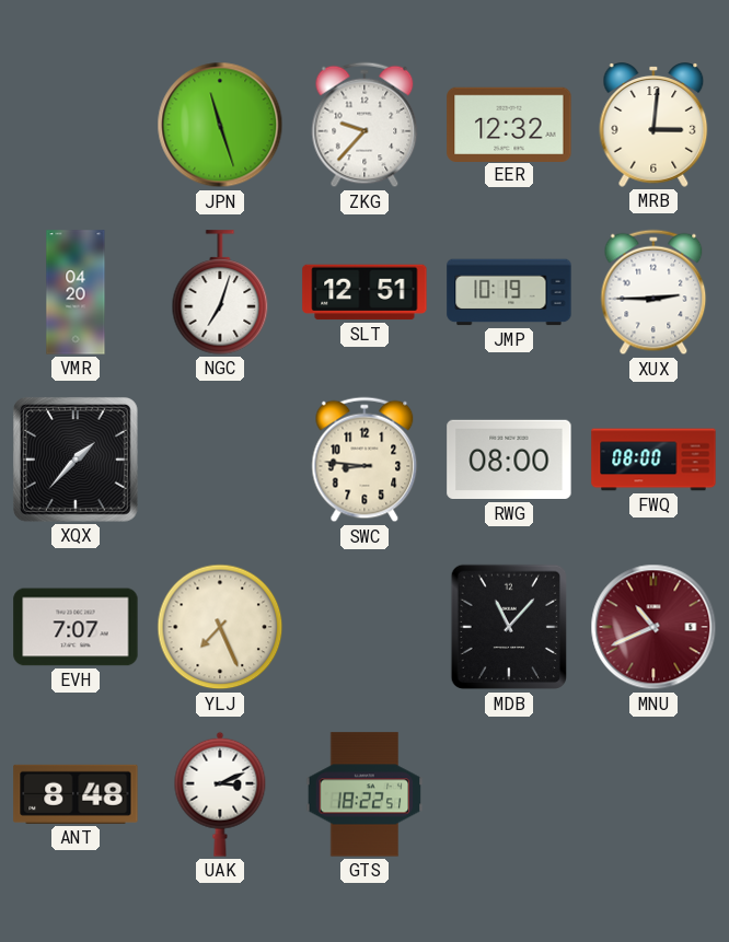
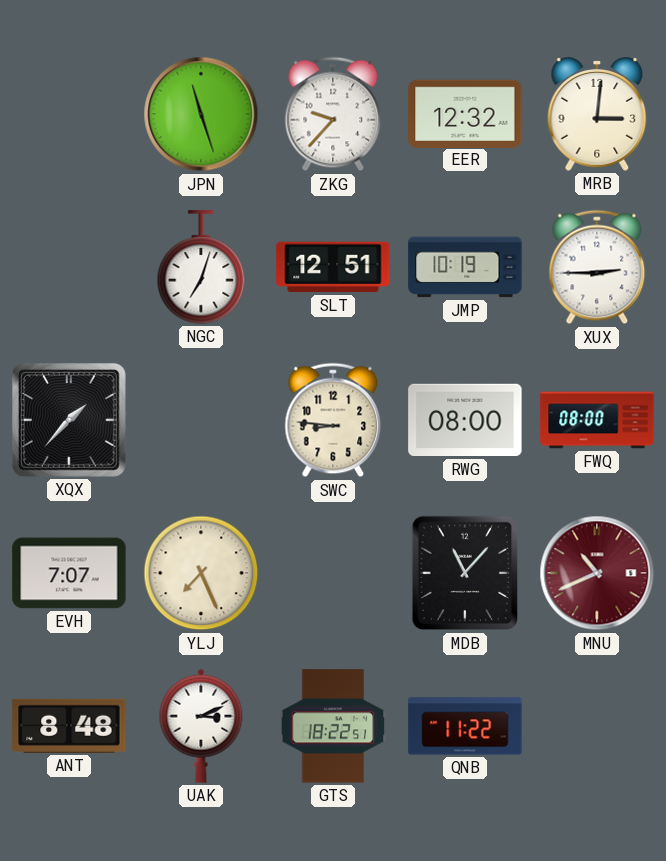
VMR: 04:20 -> none (76, 292)
QNB: none -> 11:22 (465, 726)
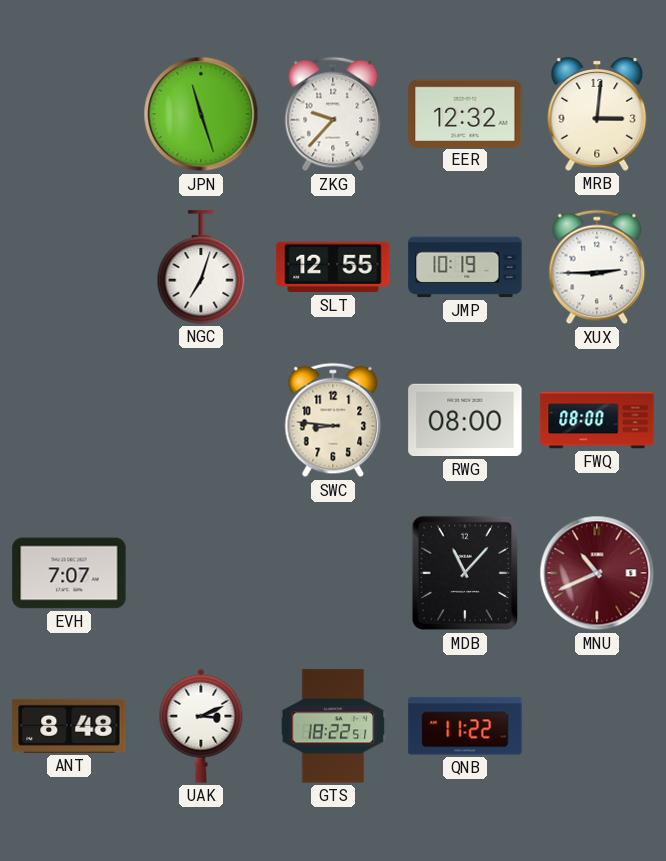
SLT: 12:51 -> 12:55 (333, 267)
XQX: 1:37 -> none (69, 420)
YLJ: 7:26 -> none (201, 573)
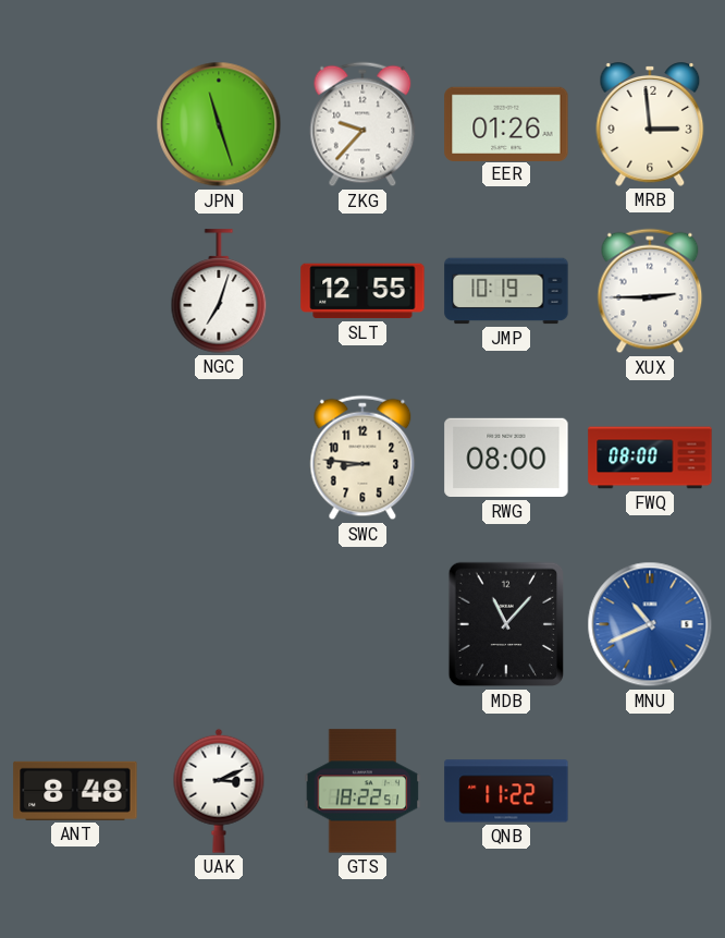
EER: 12:32 -> 01:26 (506, 123)
MRB: 3:01 -> 2:59 (650, 125)
EVH: 7:07 -> none (69, 573)
MNU dial: burgundy -> blue (650, 624)
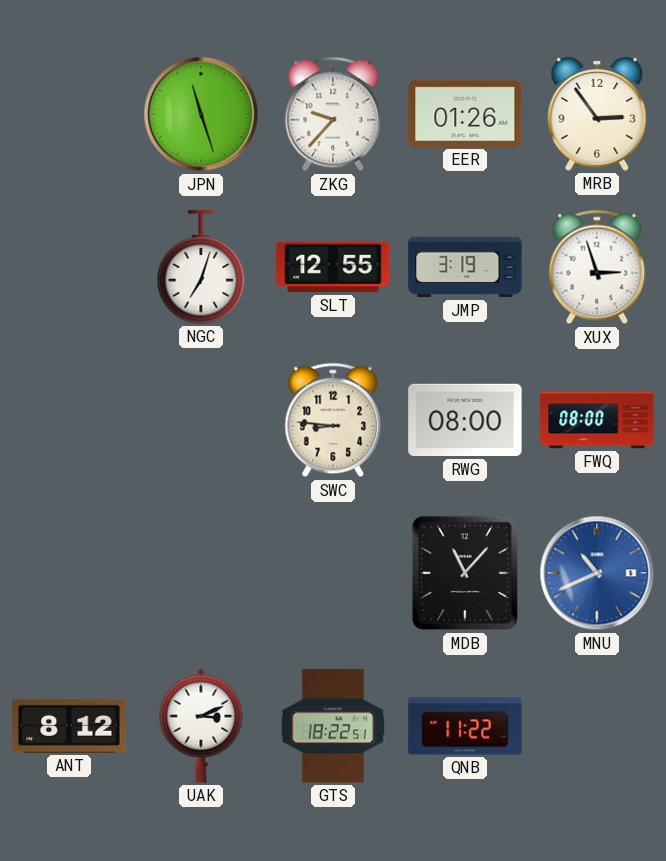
MRB: 2:59 -> 2:54 (597, 115)
JMP: 10:19 -> 3:19 (465, 267)
XUX: 2:45 -> 2:57 (597, 267)
ANT: 8:48 -> 8:12 (69, 726)
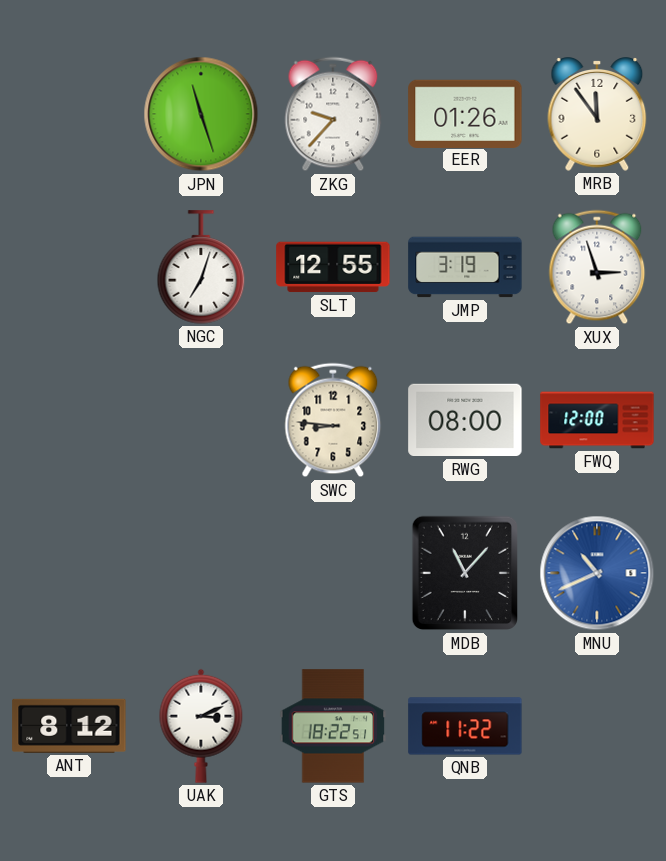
MRB: 2:54 -> 11:54 (597, 115)
FWQ: 08:00 -> 12:00 (597, 420)
